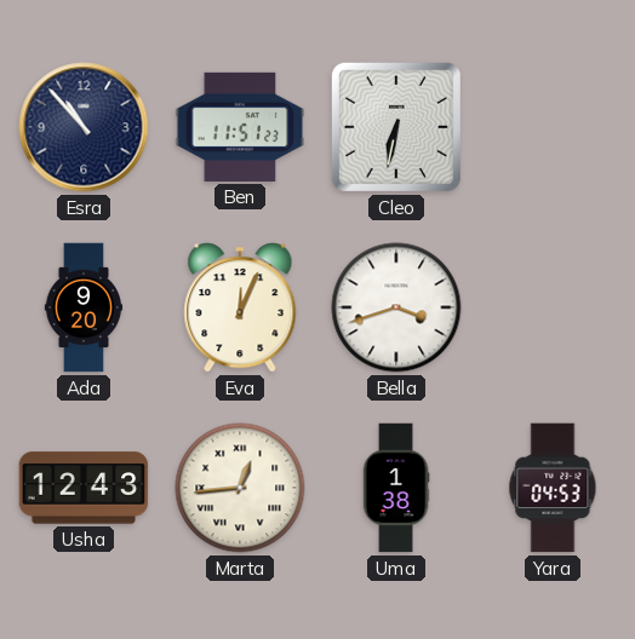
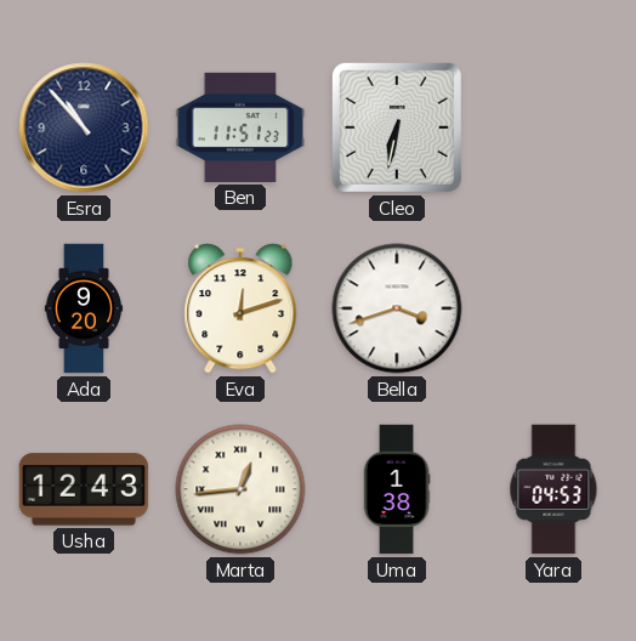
Eva: 12:04 -> 12:12 (240, 308)
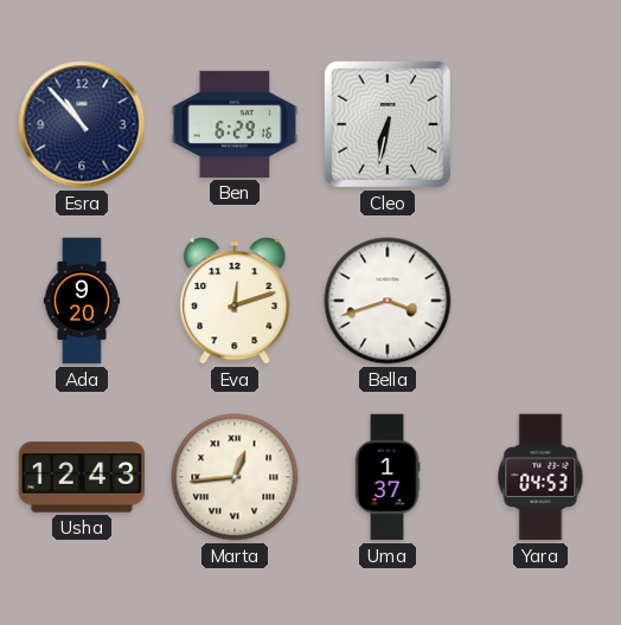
Ben: 11:51 -> 6:29 (235, 124)
Uma: 1:38 -> 1:37 (388, 477)
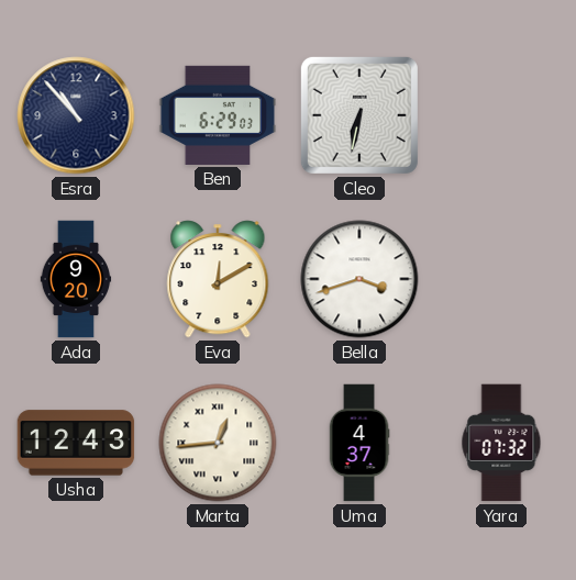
Ben: 6:29:16 -> 6:29:03 (218, 115)
Eva: 12:12 -> 12:10 (218, 279)
Uma: 1:37 -> 4:37 (359, 443)
Yara: 04:53 -> 07:32 (501, 443)
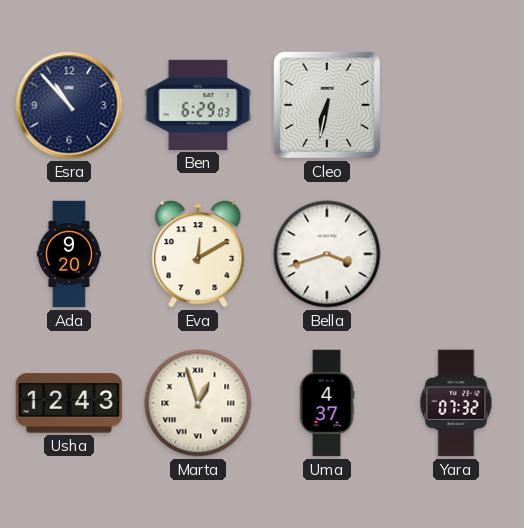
Marta: 12:44 -> 12:57 (198, 403)
